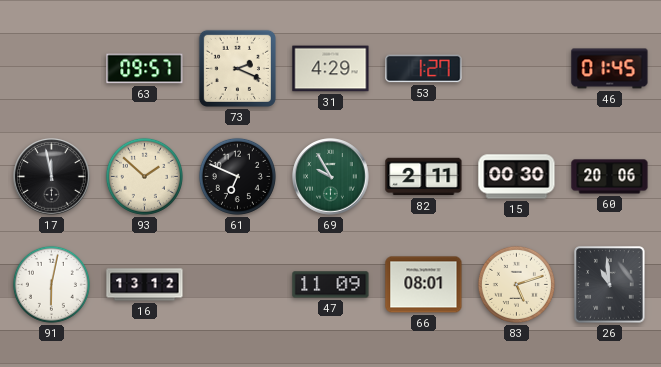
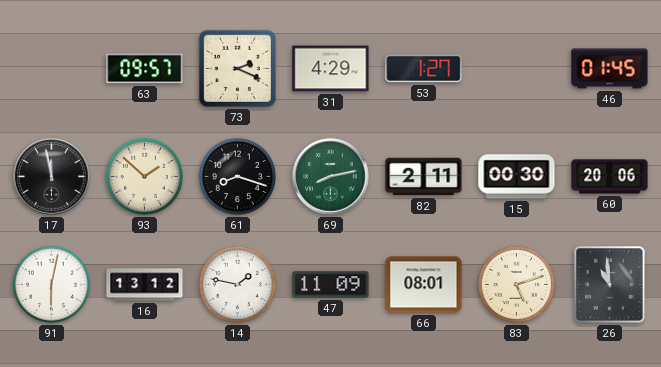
61: 6:49 -> 8:18 (237, 176)
69: 9:55 -> 8:13 (331, 177)
14: none -> 1:47 (237, 284)
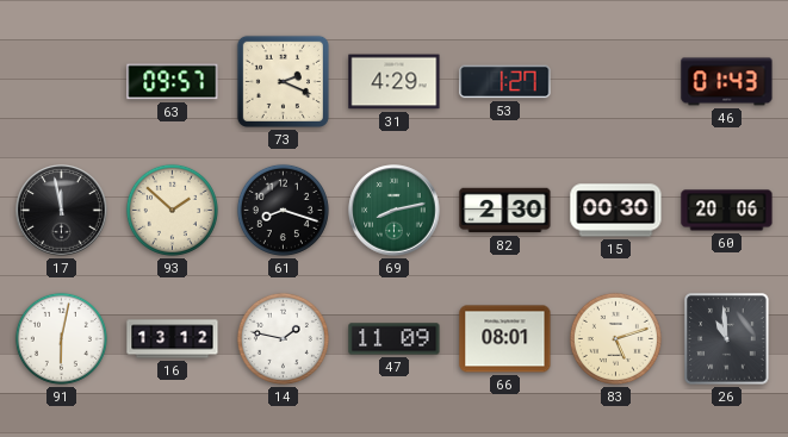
46: 01:45 -> 01:43 (727, 82)
82: 2:11 -> 2:30 (505, 211)
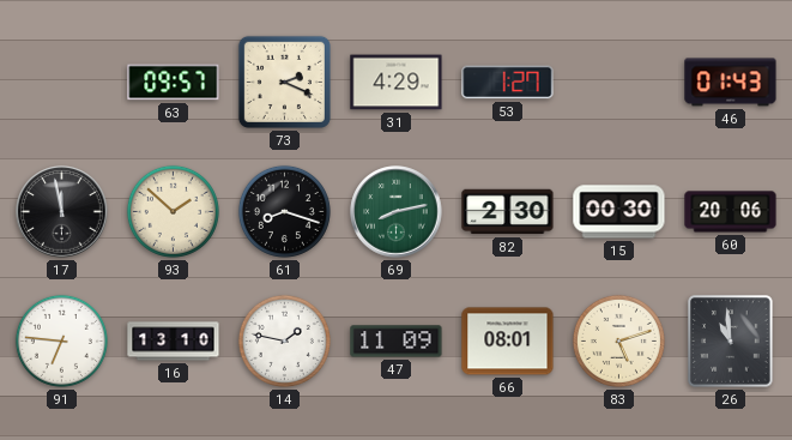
91: 6:02 -> 6:46 (61, 340)
16: 13:12 -> 13:10 (174, 342)
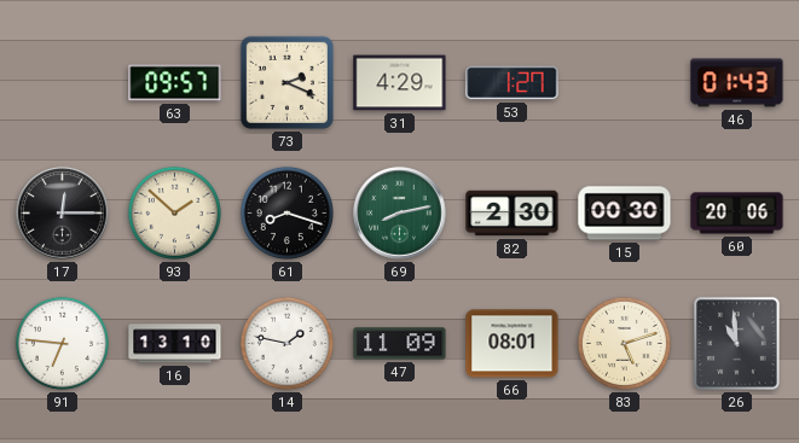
17: 11:58 -> 12:15 (63, 214)
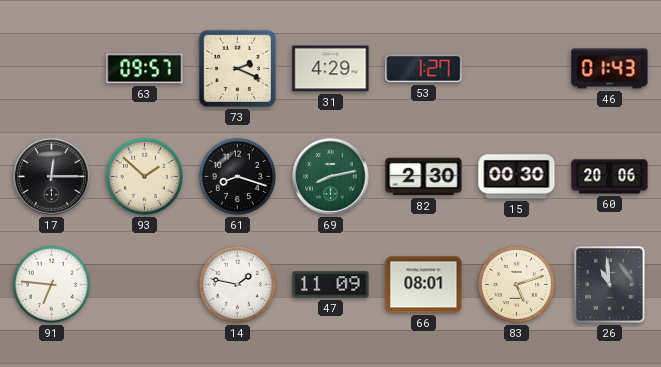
16: 13:10 -> none (175, 344)
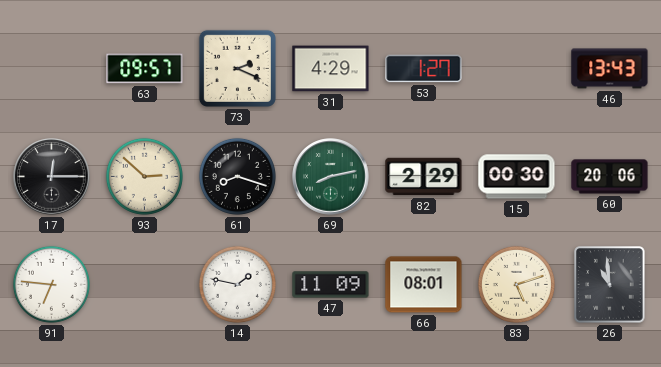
46: 01:43 -> 13:43 (610, 69)
93: 1:52 -> 2:52 (144, 176)
82: 2:30 -> 2:29 (424, 177)
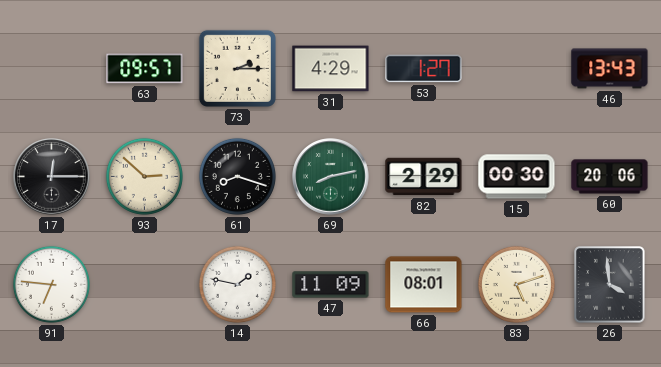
73: 2:19 -> 2:15 (237, 68)
26: 10:59 -> 3:59 (610, 285)
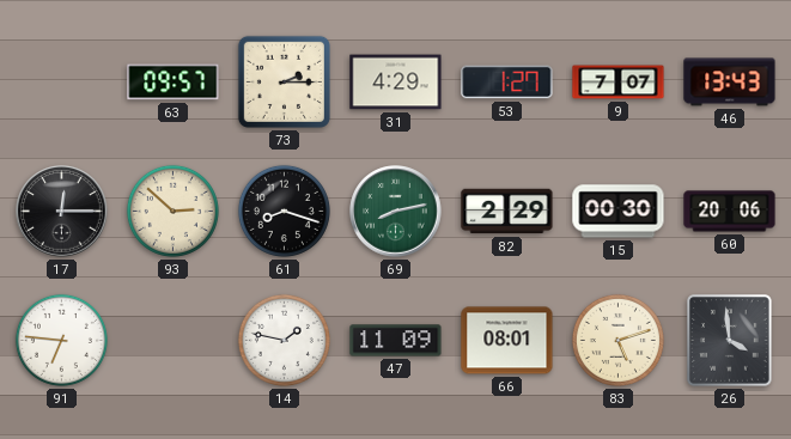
9: none -> 7:07 (619, 83)
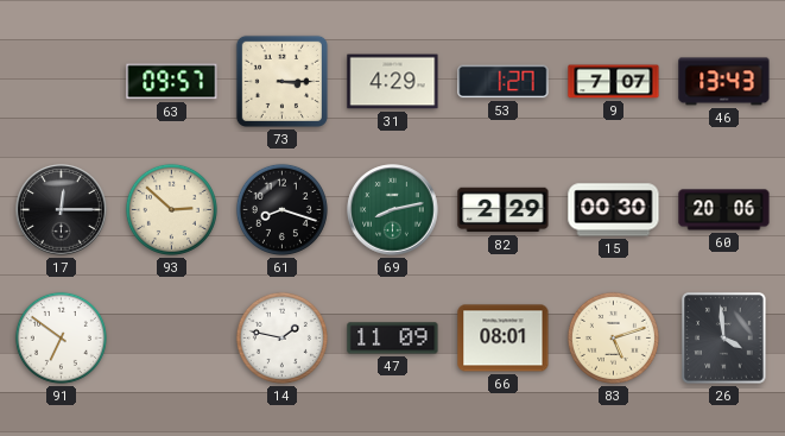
73: 2:15 -> 3:15 (281, 81)
91: 6:46 -> 6:51 (61, 337)
